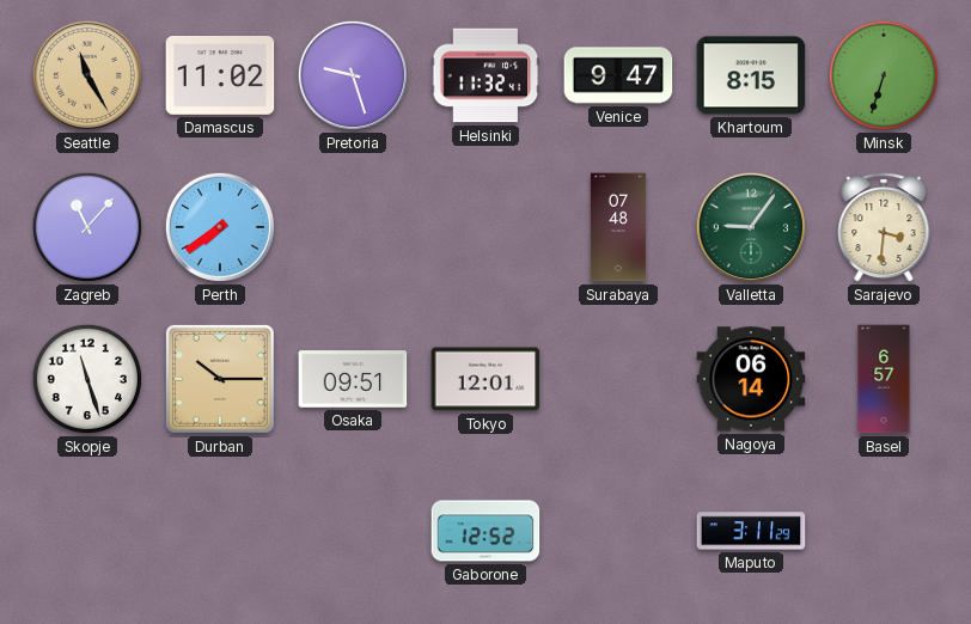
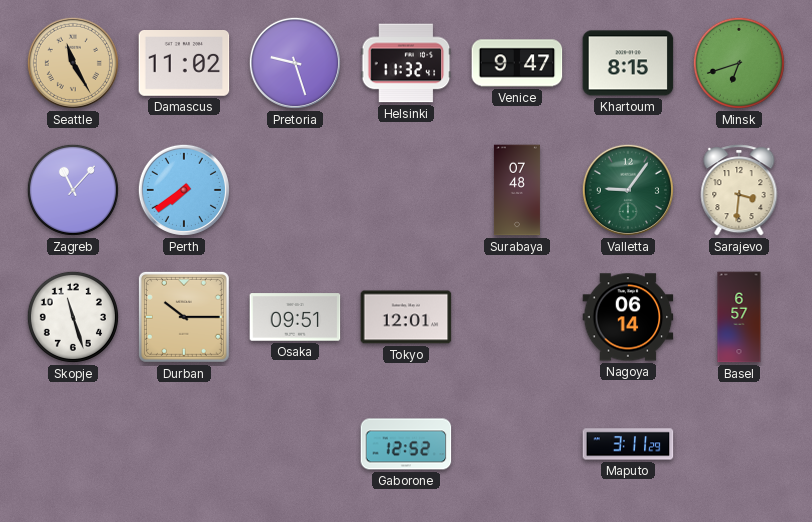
Minsk: 6:33 -> 6:42 (739, 63)
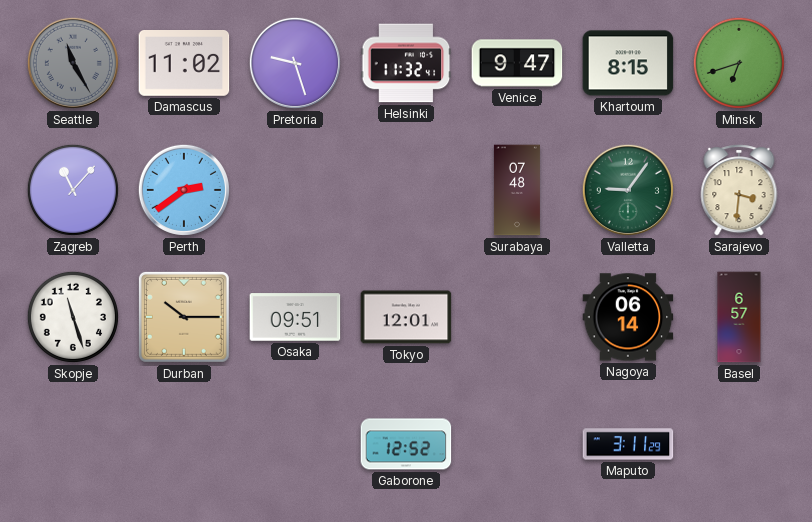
Seattle dial: champagne -> grey (73, 63)
Perth: 7:39 -> 2:39 (184, 190)
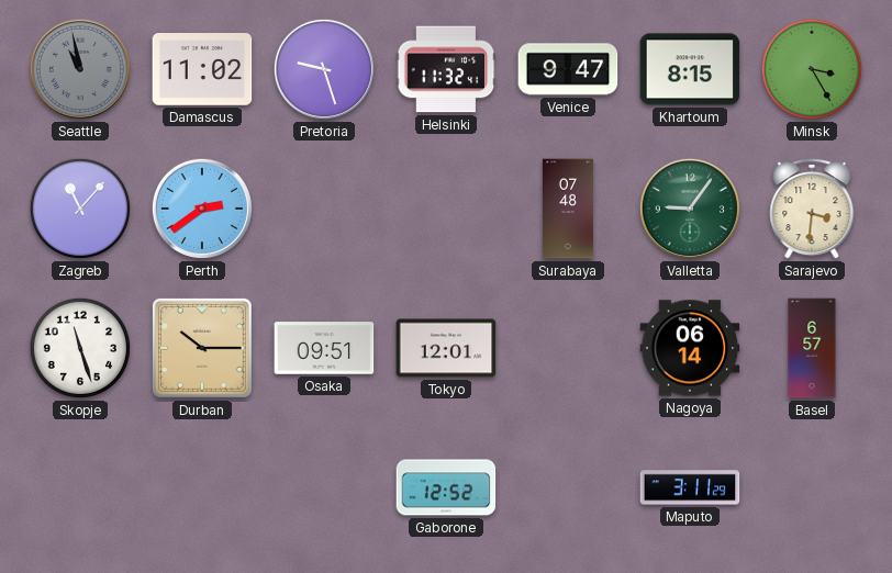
Seattle: 11:25 -> 10:58 (80, 69)
Minsk: 6:42 -> 3:25 (812, 69)
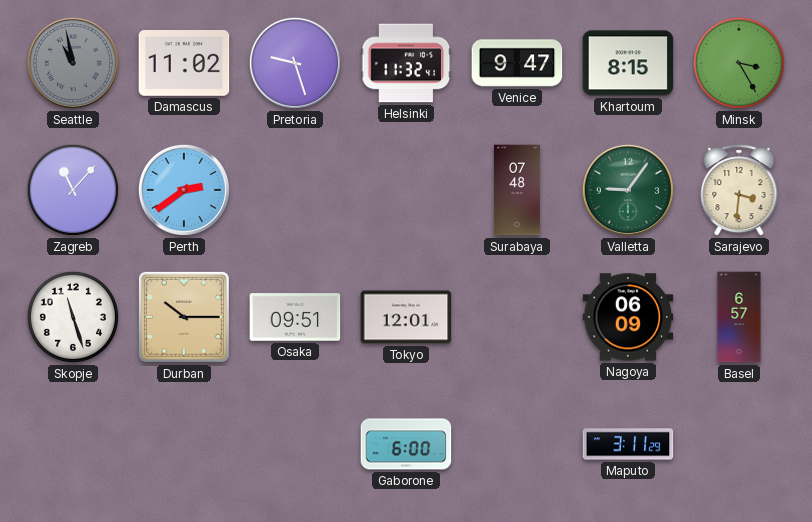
Nagoya: 06:14 -> 06:09 (628, 317)
Gaborone: 12:52 -> 6:00 (406, 444)
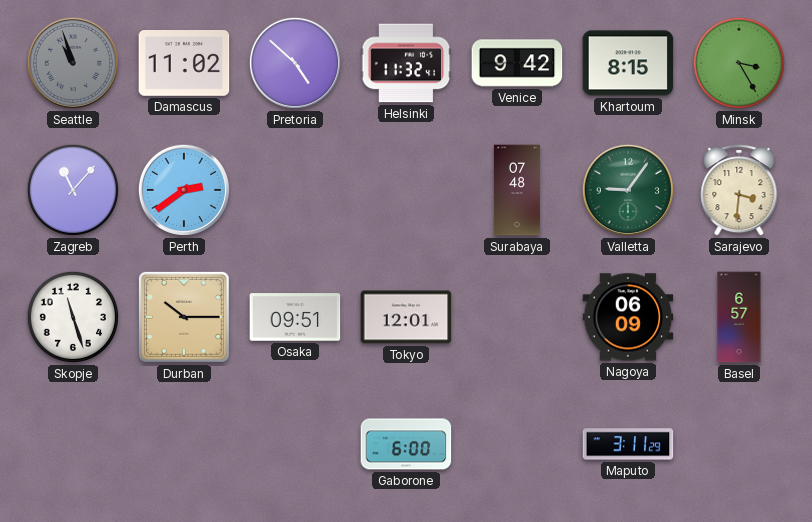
Seattle: 10:58 -> 10:57 (73, 63)
Pretoria: 9:27 -> 4:52 (295, 63)
Venice: 9:47 -> 9:42 (517, 63)
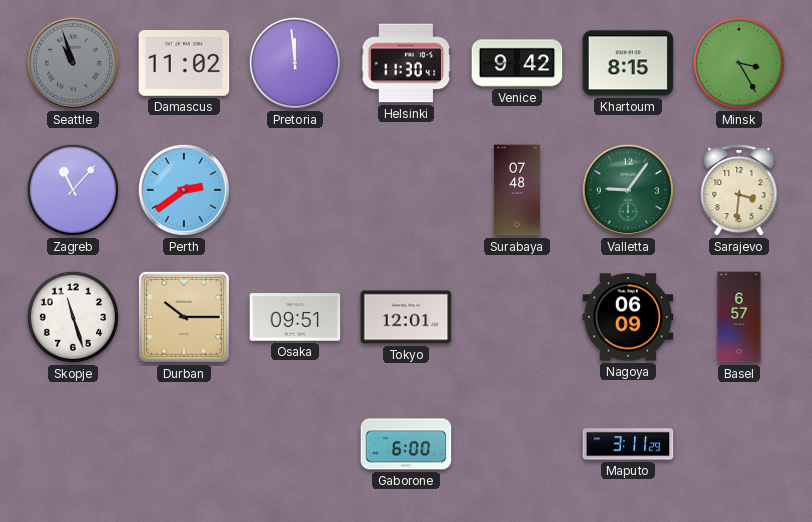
Pretoria: 4:52 -> 11:59 (295, 63)
Helsinki: 11:32 -> 11:30 (406, 63)
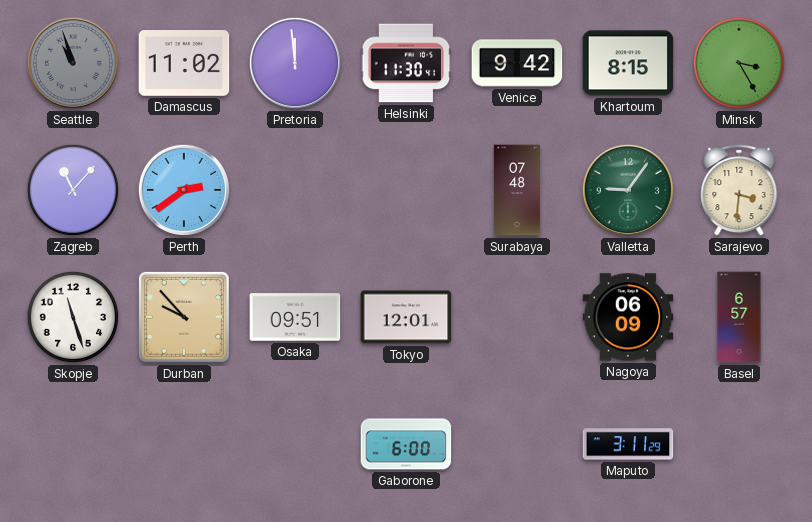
Durban: 10:15 -> 9:53 (184, 317)
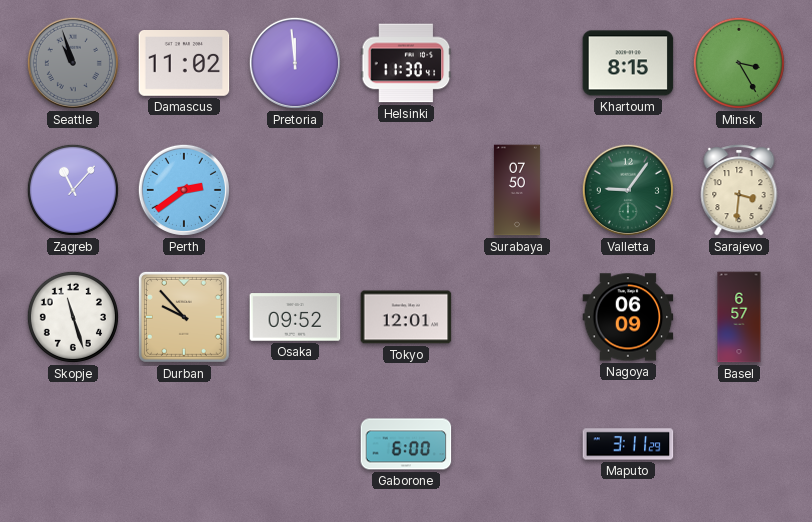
Venice: 9:42 -> none (517, 63)
Surabaya: 07:48 -> 07:50 (517, 190)
Osaka: 09:51 -> 09:52 (295, 317)
